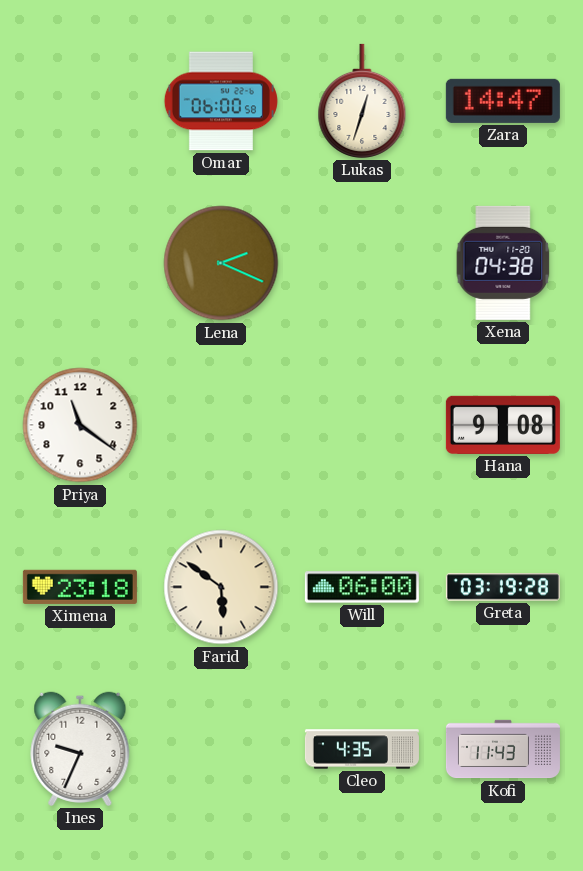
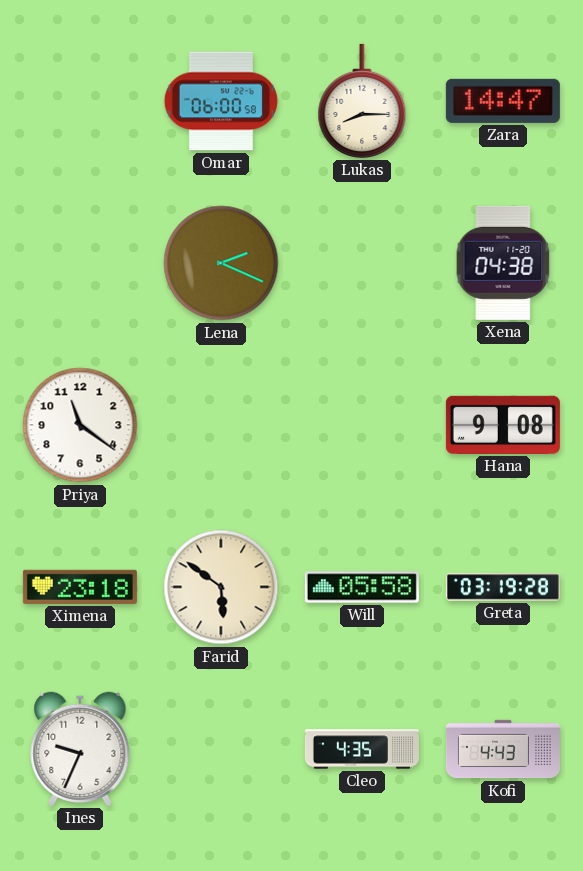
Lukas: 12:33 -> 8:15 (362, 101)
Will: 06:00 -> 05:58 (362, 587)
Kofi: 11:43 -> 4:43 (503, 749)
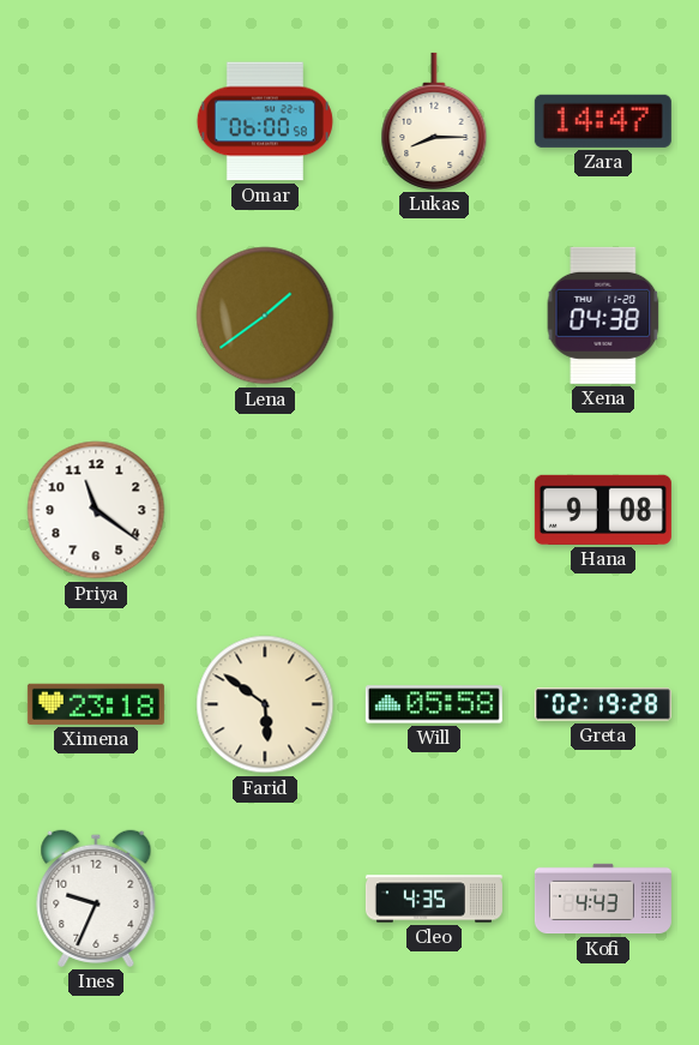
Lena: 2:19 -> 1:39 (265, 316)
Greta: 03:19 -> 02:19 (603, 704)
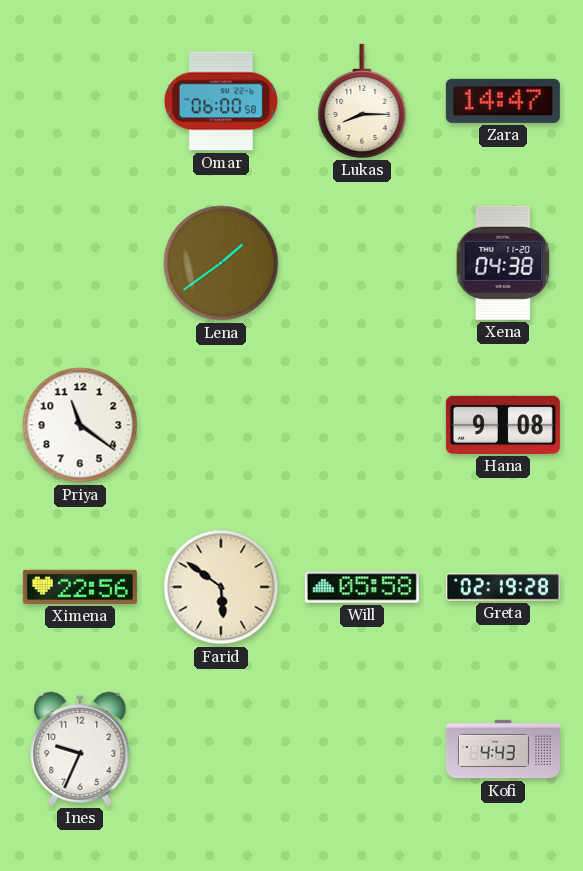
Ximena: 23:18 -> 22:56 (80, 587)
Cleo: 4:35 -> none (434, 899)
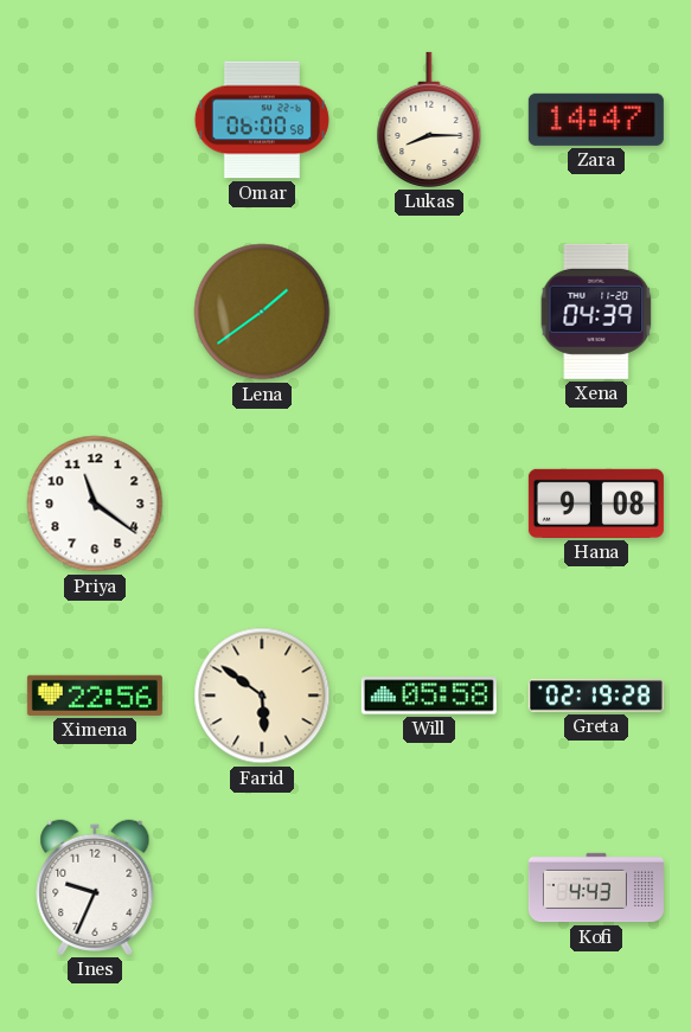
Xena: 04:38 -> 04:39 (596, 312)
